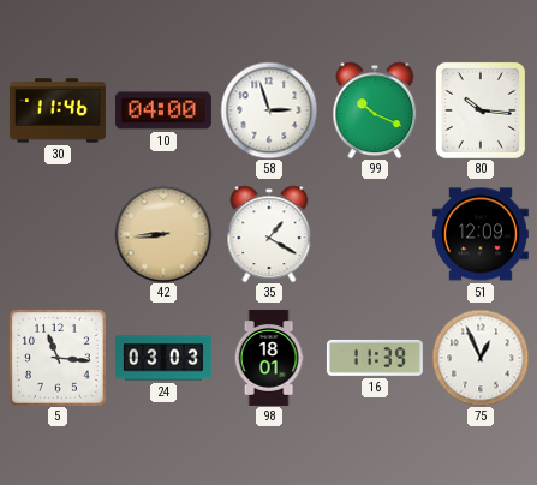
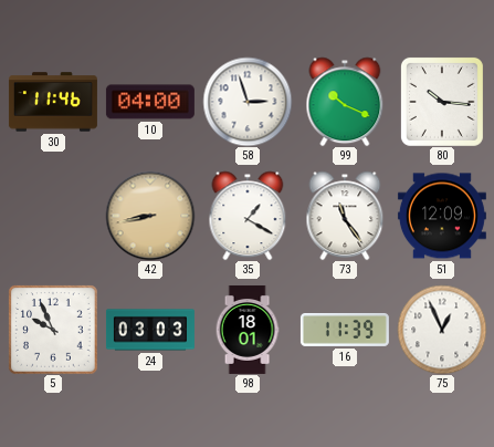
42: 8:44 -> 8:43 (150, 216)
73: none -> 11:24 (345, 216)
5: 11:16 -> 9:56 (53, 330)
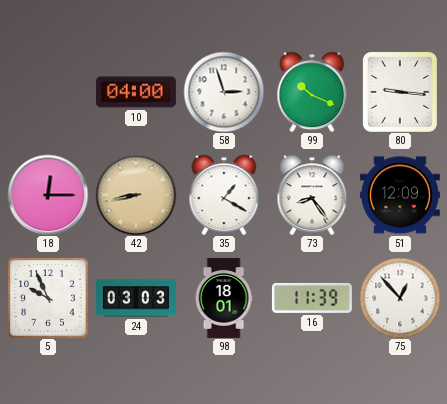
30: 11:46 -> none (53, 102)
80: 10:16 -> 9:16 (400, 92)
18: none -> 12:15 (48, 195)
73: 11:24 -> 8:24 (312, 195)
75: 12:56 -> 12:53 (400, 298)
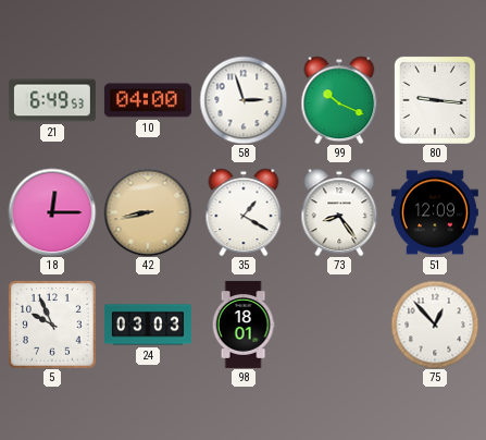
21: none -> 6:49 (52, 100)
16: 11:39 -> none (312, 298)
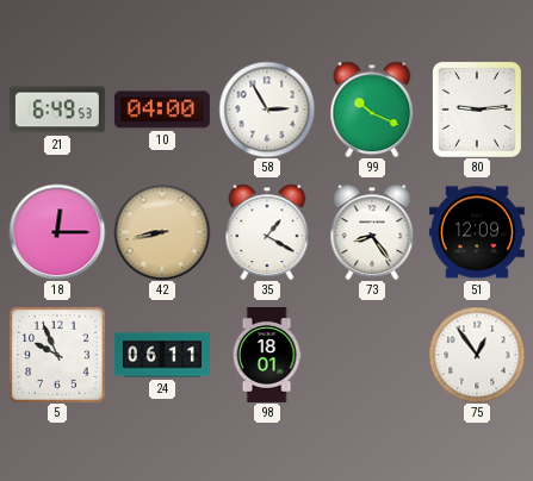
58: 2:57 -> 2:55 (267, 110)
80: 9:16 -> 9:14 (477, 110)
24: 03:03 -> 06:11 (162, 355)
75: 12:53 -> 12:54 (477, 355)
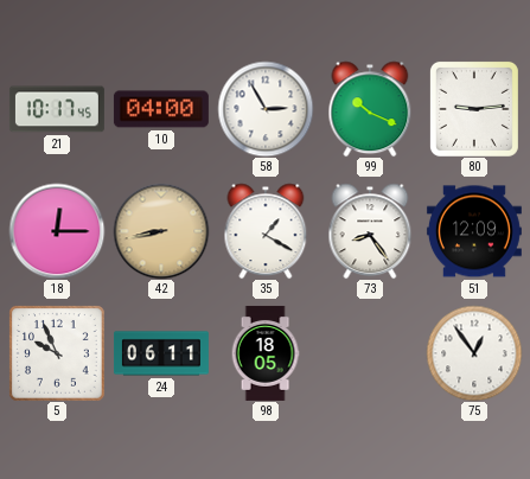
21: 6:49 -> 10:17 (57, 109)
98: 18:01 -> 18:05 (266, 353)
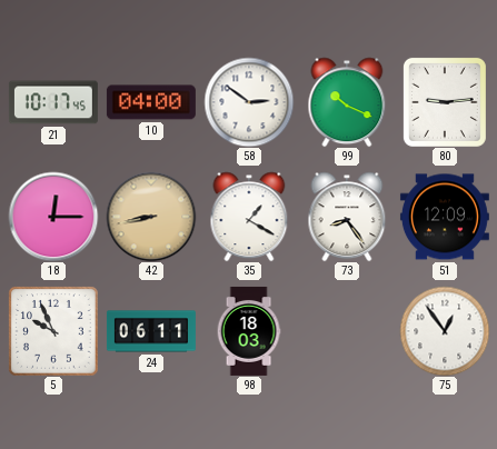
58: 2:55 -> 2:51 (249, 102)
98: 18:05 -> 18:03 (249, 331)
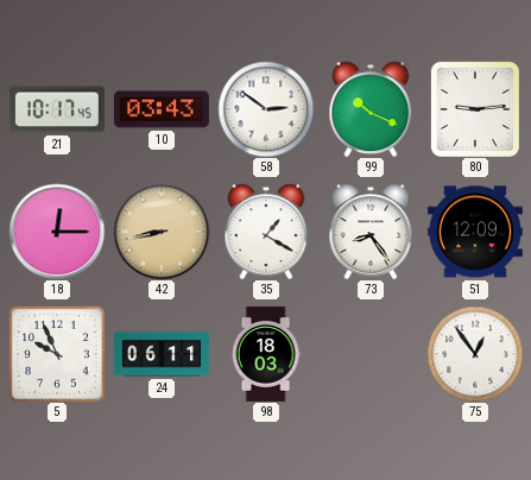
10: 04:00 -> 03:43 (162, 109)
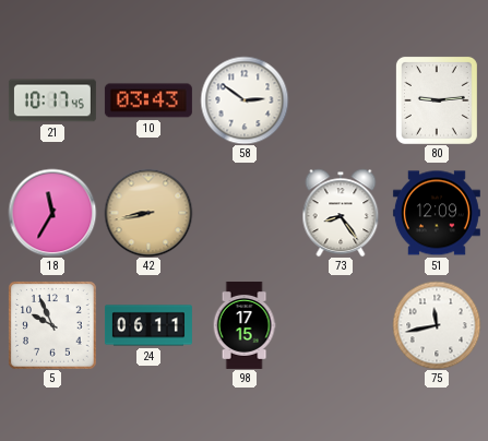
99: 10:19 -> none (371, 109)
18: 12:15 -> 11:35 (52, 213)
35: 1:20 -> none (266, 232)
98: 18:03 -> 17:15 (245, 325)
75: 12:54 -> 11:43 (437, 325)
